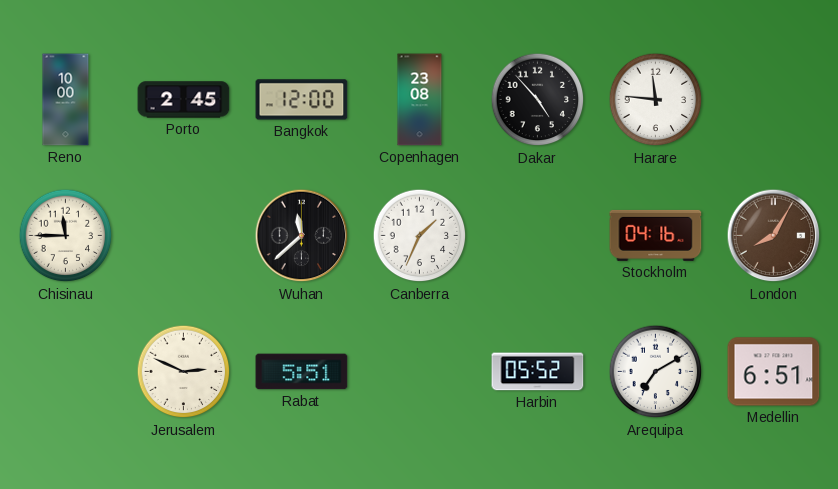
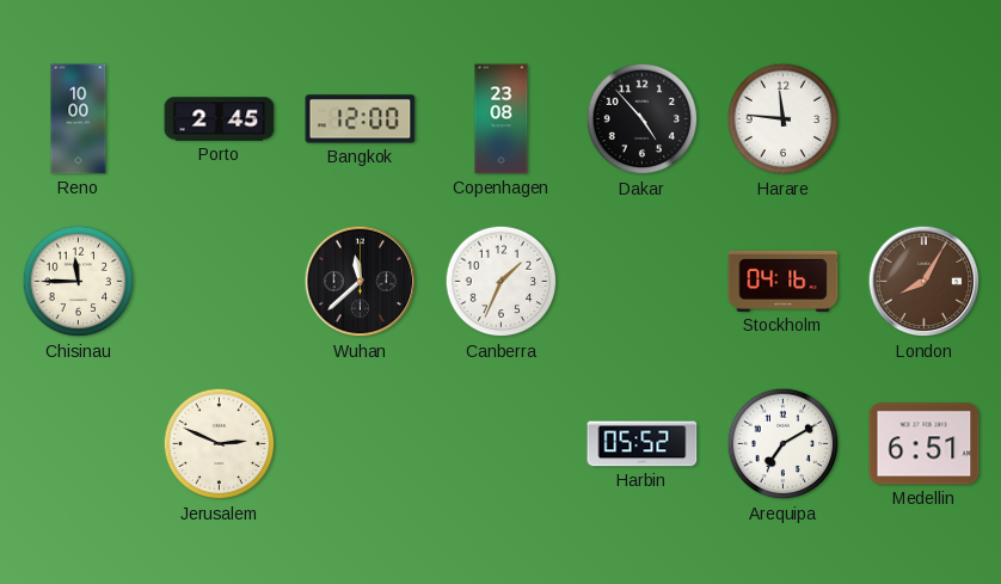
Rabat: 5:51 -> none (302, 372)
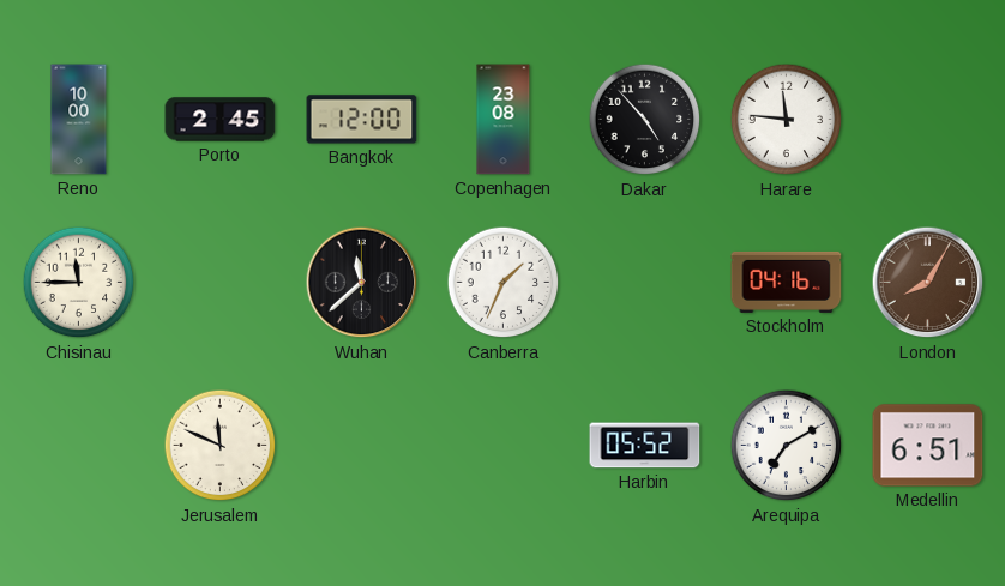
Jerusalem: 2:49 -> 11:49 (221, 446)
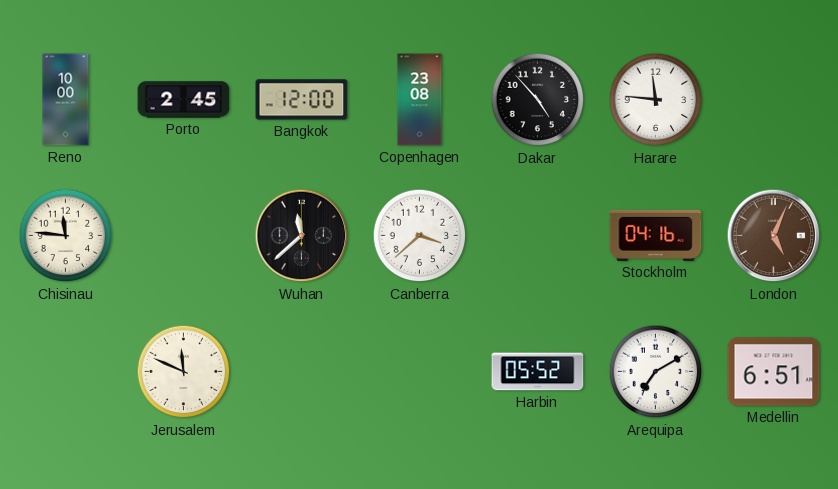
Chisinau: 11:45 -> 11:46 (66, 236)
Canberra: 1:34 -> 3:38 (420, 236)
London: 8:05 -> 5:04 (774, 236)
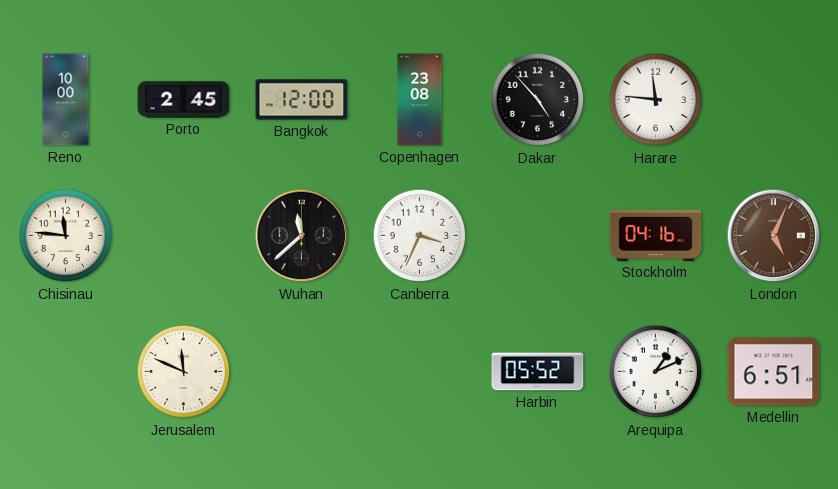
Canberra: 3:38 -> 3:34 (420, 236)
Arequipa: 7:10 -> 1:11 (656, 372)
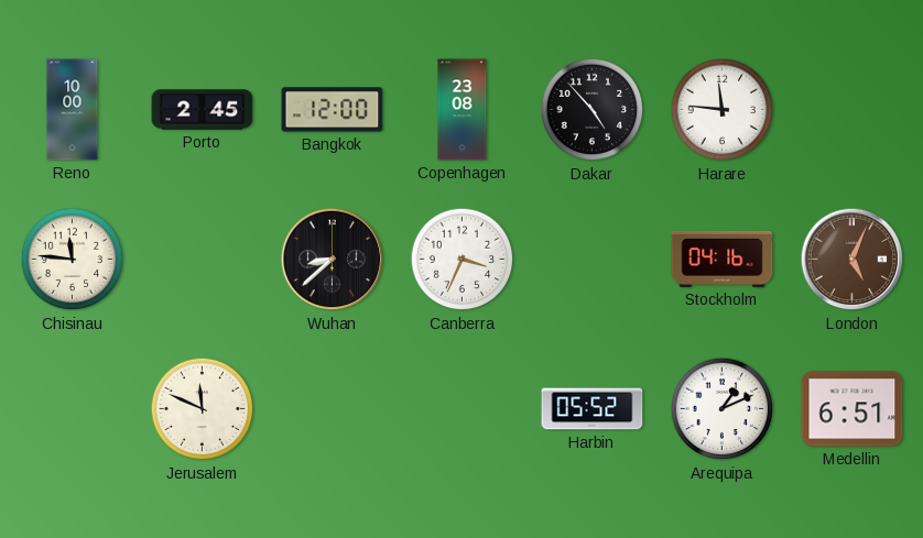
Wuhan: 11:38 -> 8:38 (333, 260)
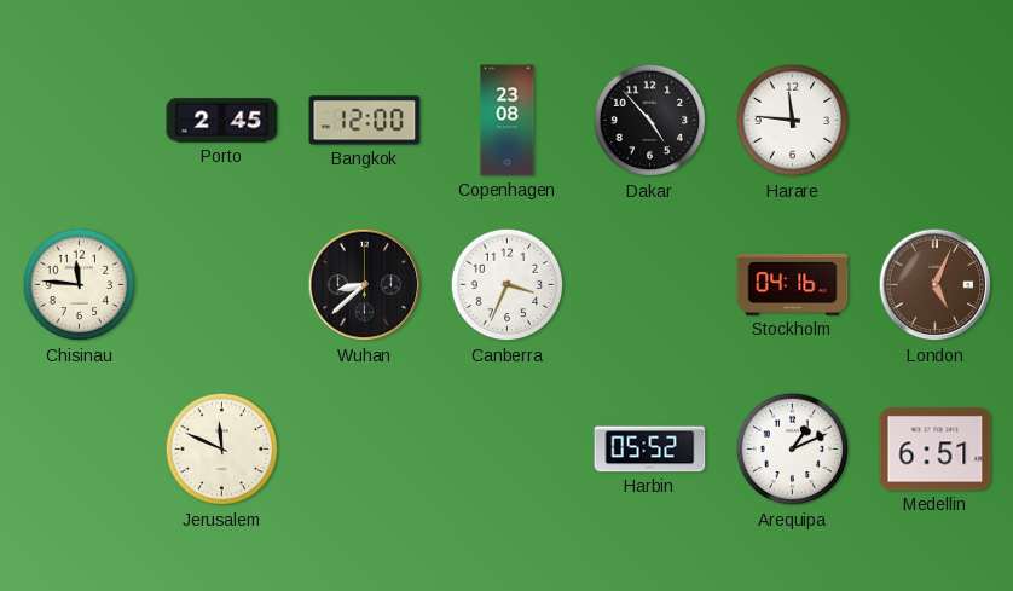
Reno: 10:00 -> none (73, 110)
